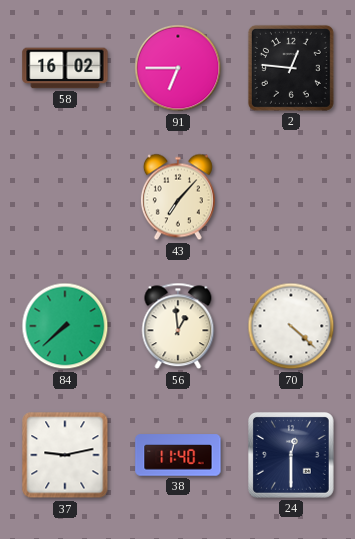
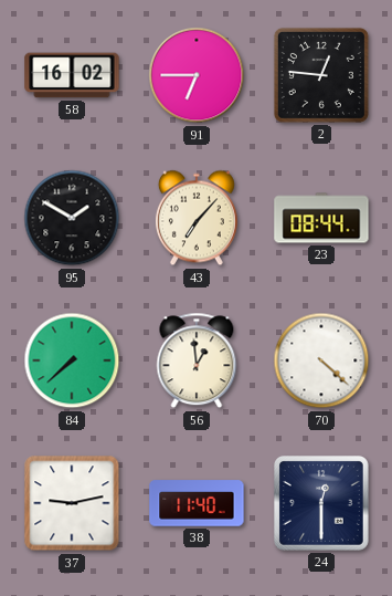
95: none -> 1:50 (72, 218)
23: none -> 08:44 (321, 218)
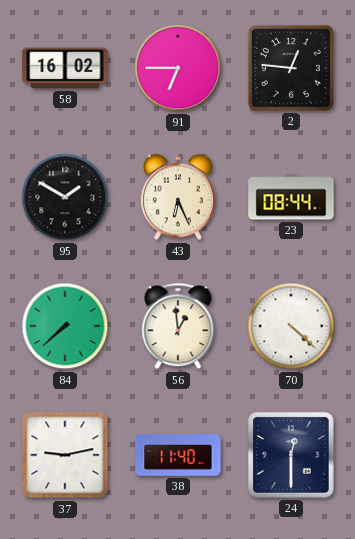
43: 7:07 -> 6:26 (178, 197)
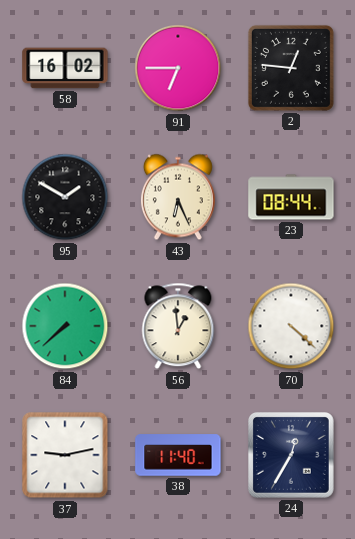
24: 12:30 -> 12:35 (292, 456)
